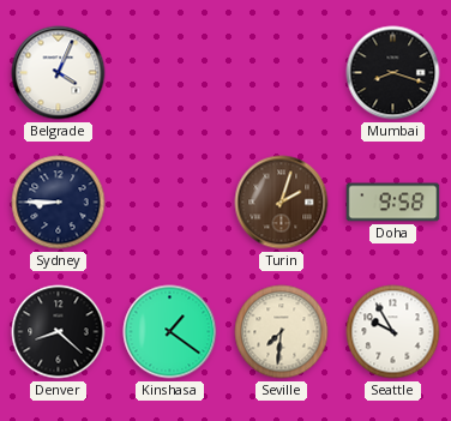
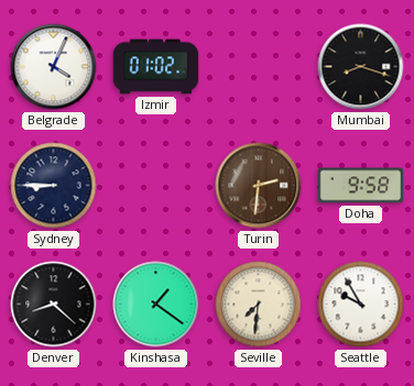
Izmir: none -> 01:02 (156, 67)
Turin: 2:03 -> 2:31 (259, 186)
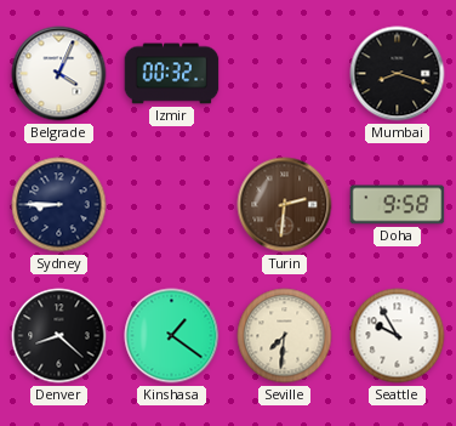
Izmir: 01:02 -> 00:32 (172, 74)
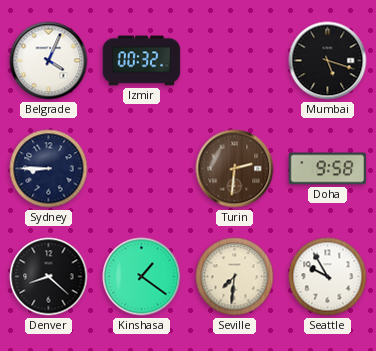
Mumbai: 8:18 -> 5:18 (328, 61)
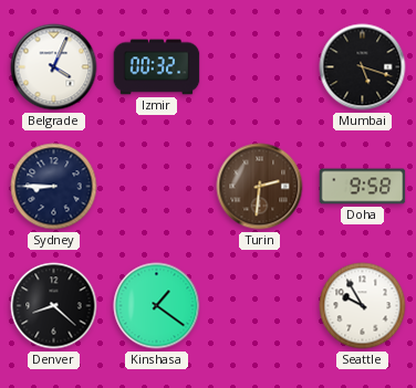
Seville: 7:31 -> none (235, 277)
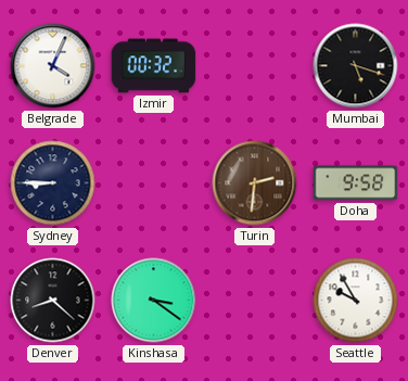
Kinshasa: 1:21 -> 3:21 (154, 301)
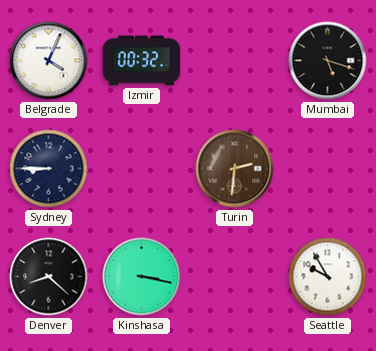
Doha: 9:58 -> none (356, 183)
Kinshasa: 3:21 -> 3:17 (142, 277)
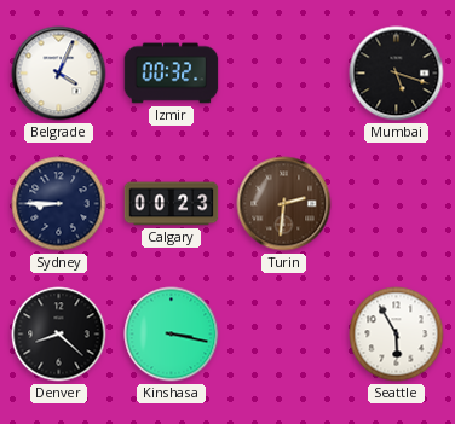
Calgary: none -> 00:23 (172, 204)
Seattle: 9:55 -> 5:55 (397, 335)
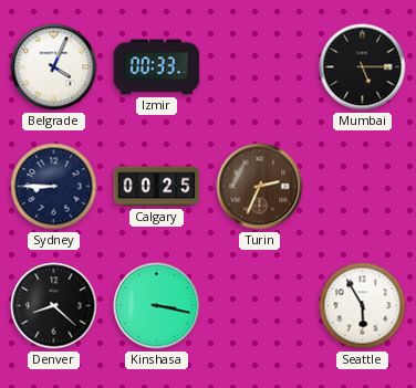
Izmir: 00:32 -> 00:33 (157, 67)
Mumbai: 5:18 -> 5:15 (363, 67)
Calgary: 00:23 -> 00:25 (157, 187)
Turin: 2:31 -> 2:34 (260, 187)
